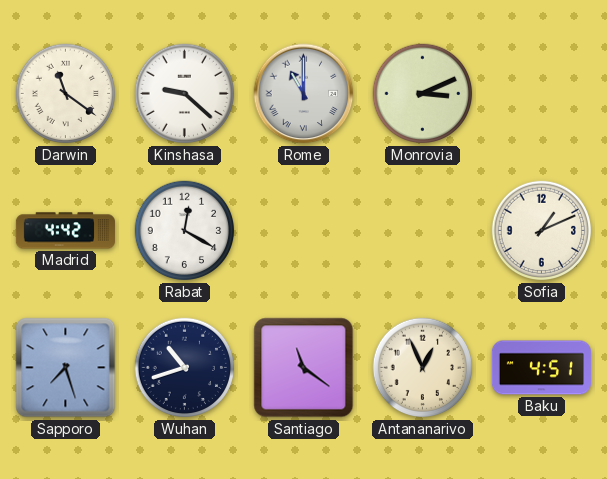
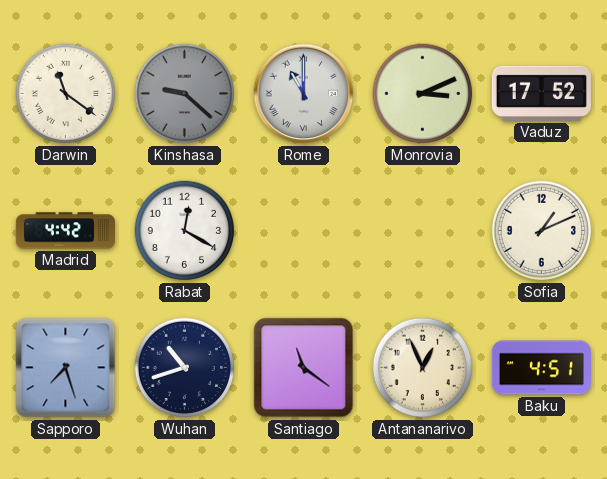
Kinshasa dial: white -> grey (185, 94)
Vaduz: none -> 17:52 (541, 93)
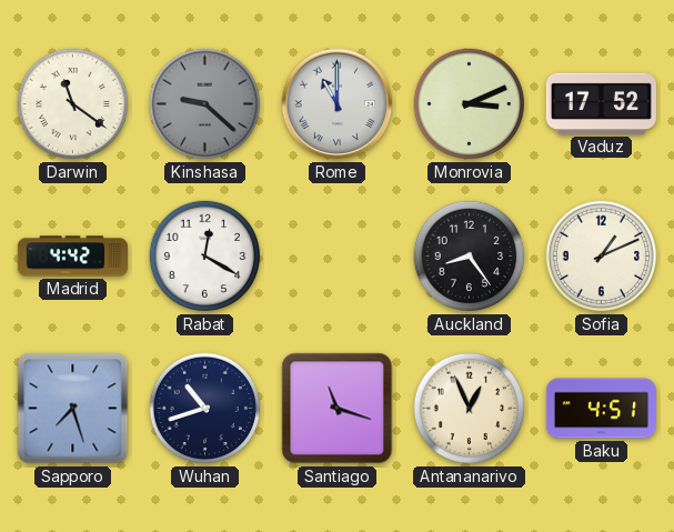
Auckland: none -> 8:24 (470, 257)
Santiago: 11:21 -> 11:18 (338, 409)
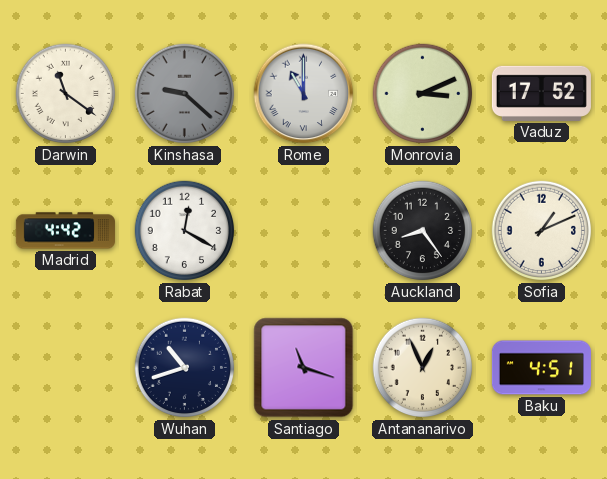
Sapporo: 7:27 -> none (73, 409)
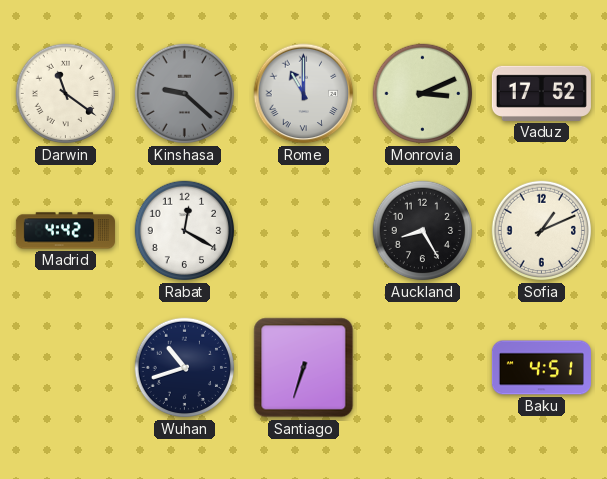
Auckland: 8:24 -> 8:25 (423, 231)
Santiago: 11:18 -> 6:33 (304, 368)
Antananarivo: 12:56 -> none (423, 368)
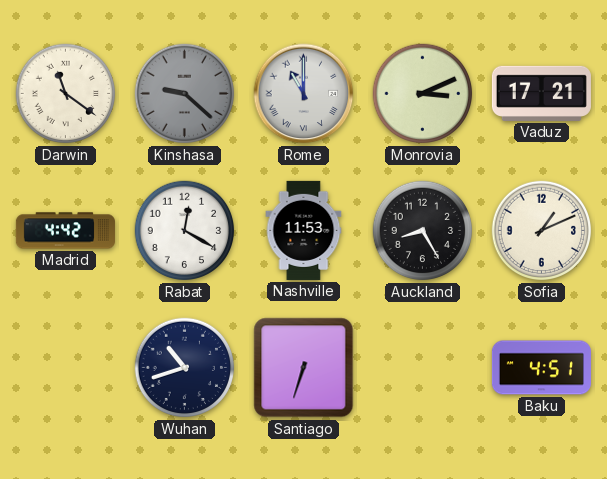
Vaduz: 17:52 -> 17:21 (541, 93)
Nashville: none -> 11:53 (304, 230)
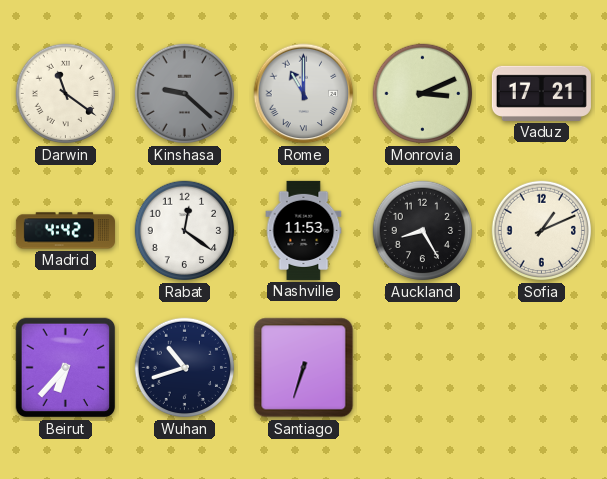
Rabat: 12:20 -> 12:21 (185, 231)
Beirut: none -> 6:37 (66, 368)
Baku: 4:51 -> none (541, 368)
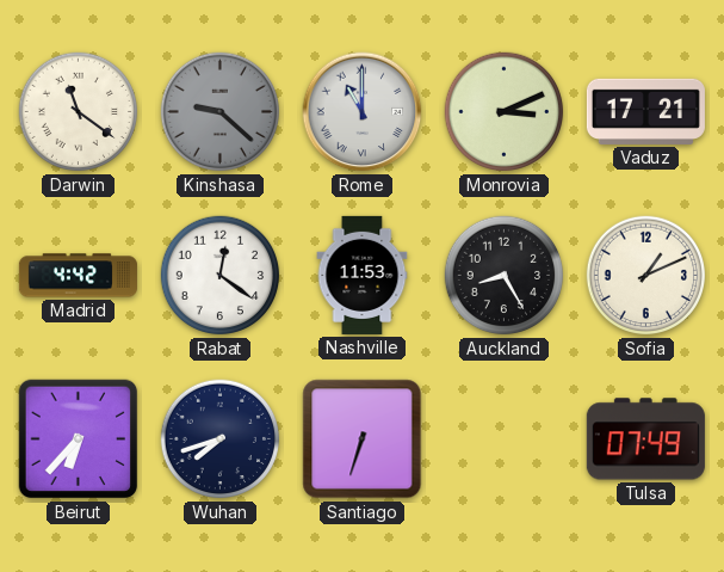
Wuhan: 10:42 -> 7:42 (221, 439)
Tulsa: none -> 07:49 (645, 439)
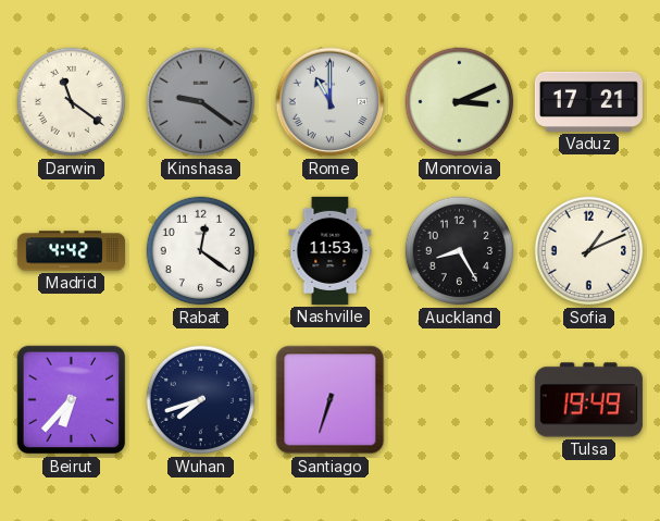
Kinshasa: 9:22 -> 9:21 (201, 102)
Tulsa: 07:49 -> 19:49 (588, 400)
